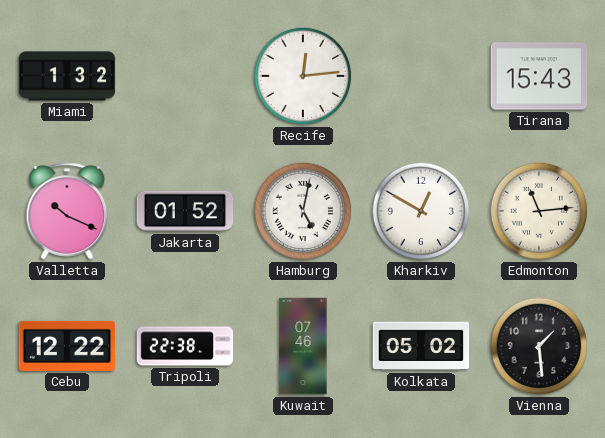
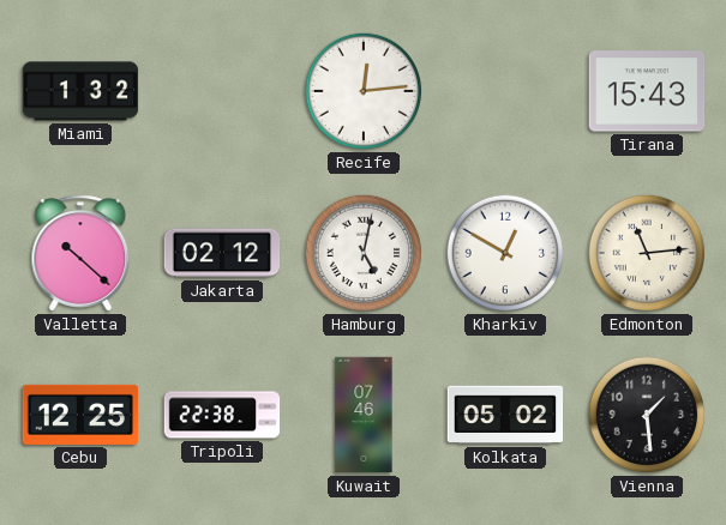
Valletta: 10:19 -> 10:22 (80, 253)
Jakarta: 01:52 -> 02:12 (222, 253)
Cebu: 12:22 -> 12:25 (80, 415)
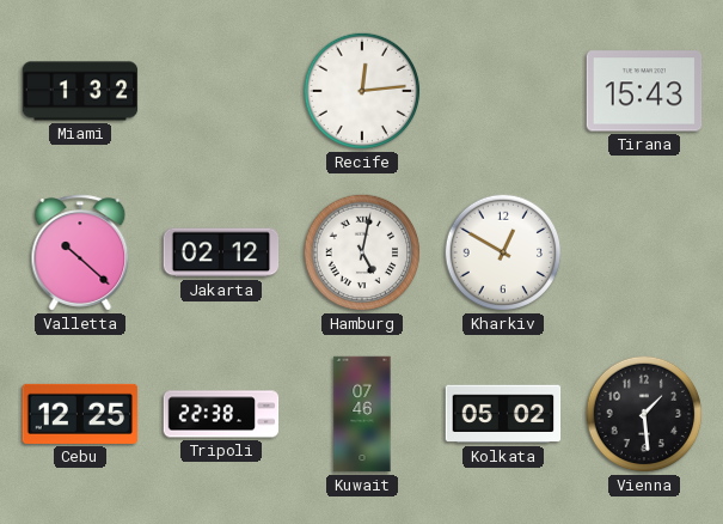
Edmonton: 11:14 -> none (647, 253)
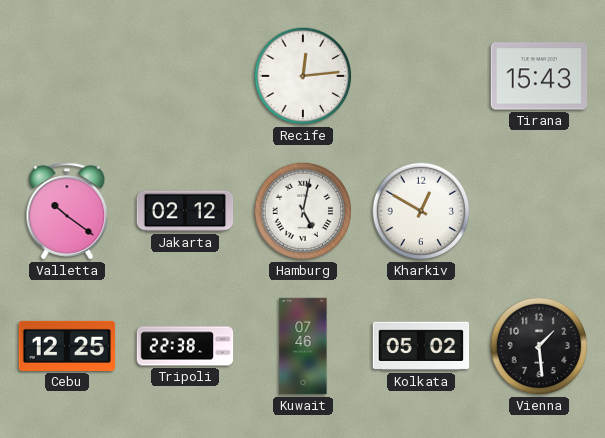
Miami: 1:32 -> none (80, 91)
Valletta: 10:22 -> 10:21 (67, 211)
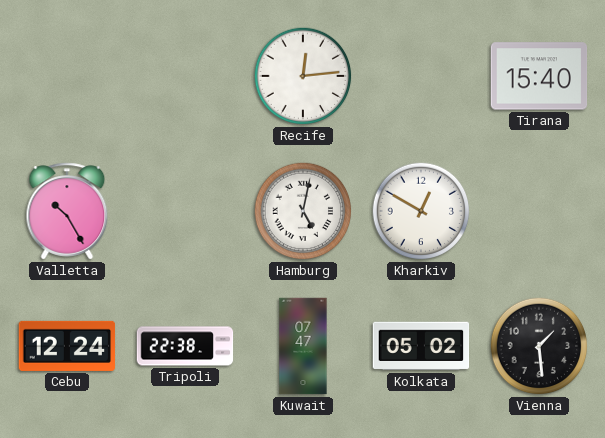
Tirana: 15:43 -> 15:40 (539, 76)
Valletta: 10:21 -> 10:25 (67, 211)
Jakarta: 02:12 -> none (185, 211)
Cebu: 12:25 -> 12:24 (67, 346)
Kuwait: 07:46 -> 07:47 (303, 346)
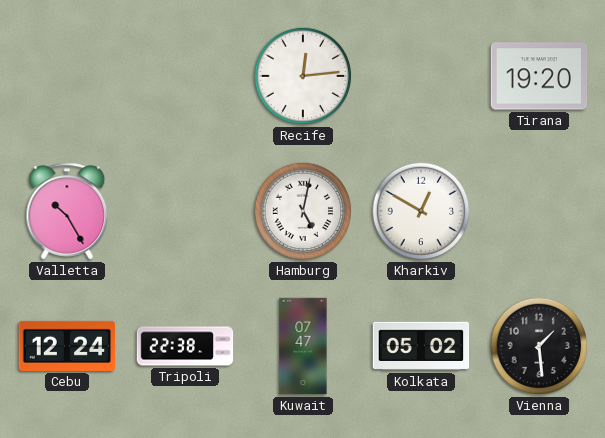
Tirana: 15:40 -> 19:20 (539, 76)
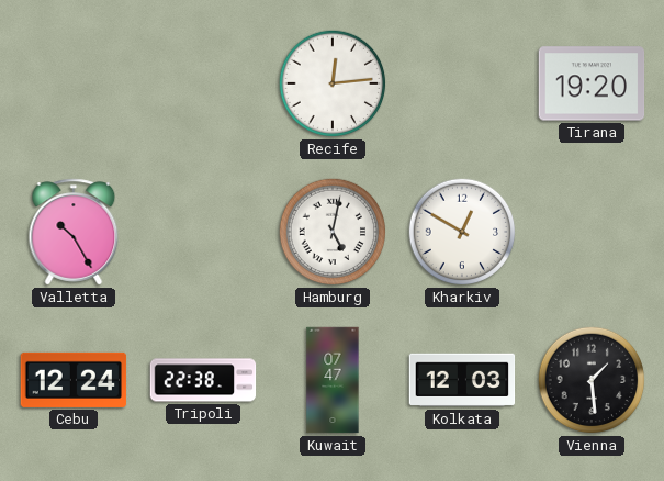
Kolkata: 05:02 -> 12:03 (462, 380)
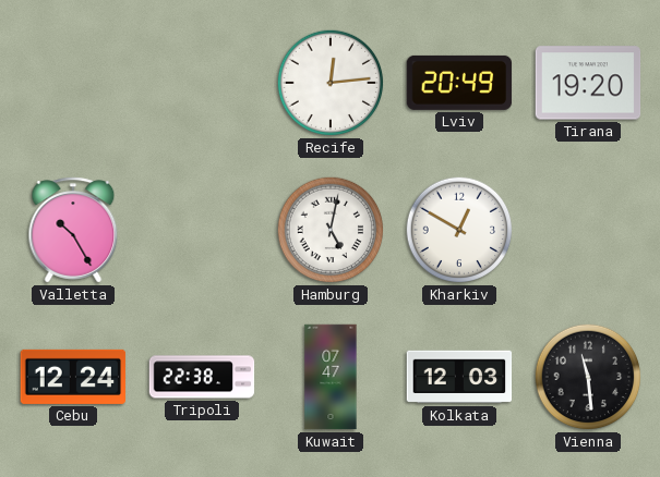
Lviv: none -> 20:49 (459, 83)
Vienna: 1:29 -> 11:29 (588, 377)
